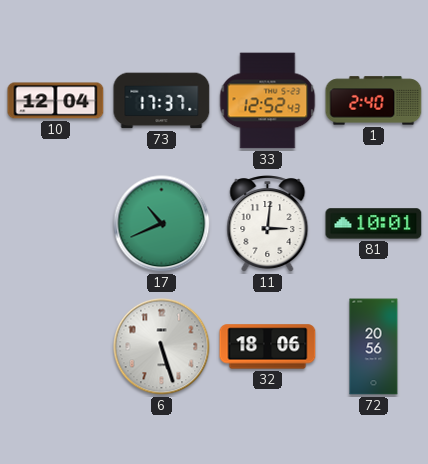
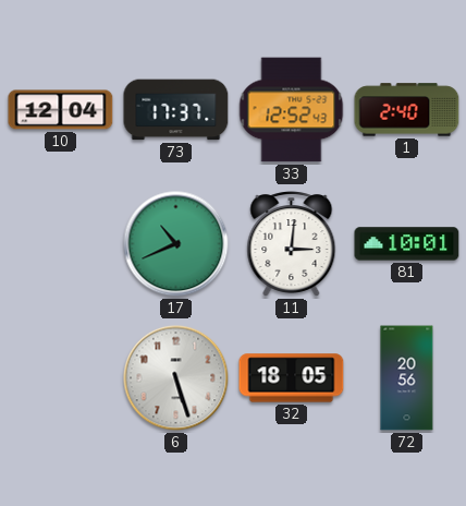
32: 18:06 -> 18:05 (292, 378)
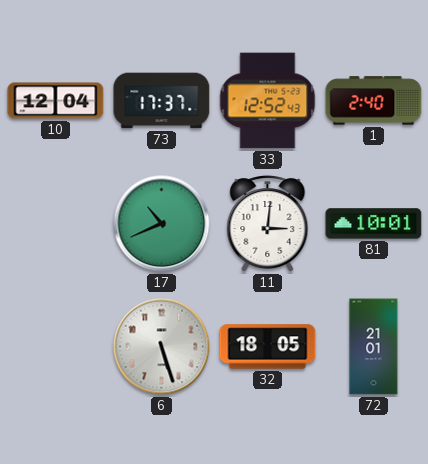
72: 20:56 -> 21:01 (374, 347)
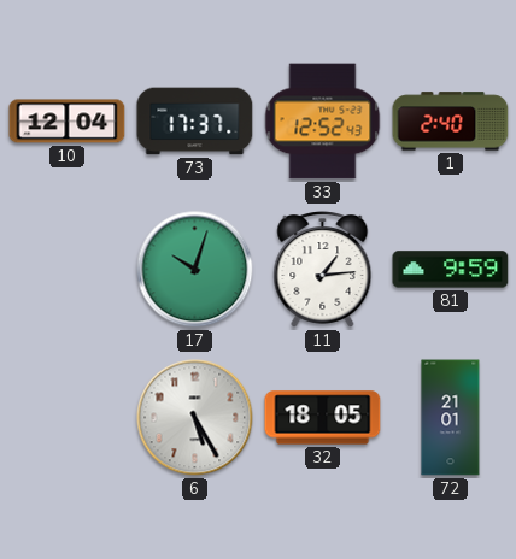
17: 10:41 -> 10:03 (195, 270)
11: 3:01 -> 1:14 (323, 270)
81: 10:01 -> 9:59 (451, 270)
6: 5:27 -> 5:25 (195, 418)
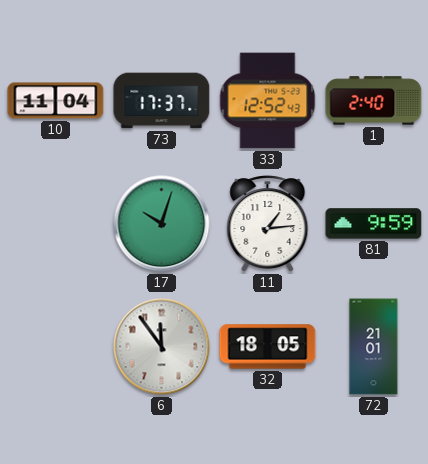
10: 12:04 -> 11:04 (56, 101)
6: 5:25 -> 11:54 (162, 347)
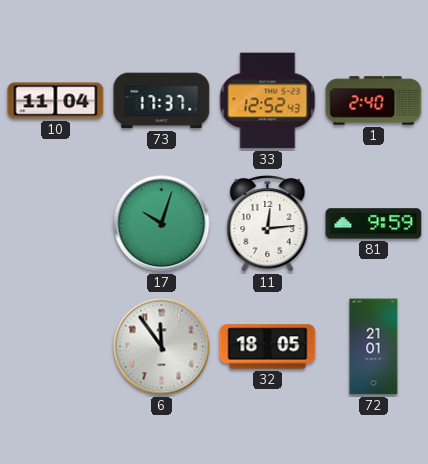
11: 1:14 -> 12:14 (268, 224)
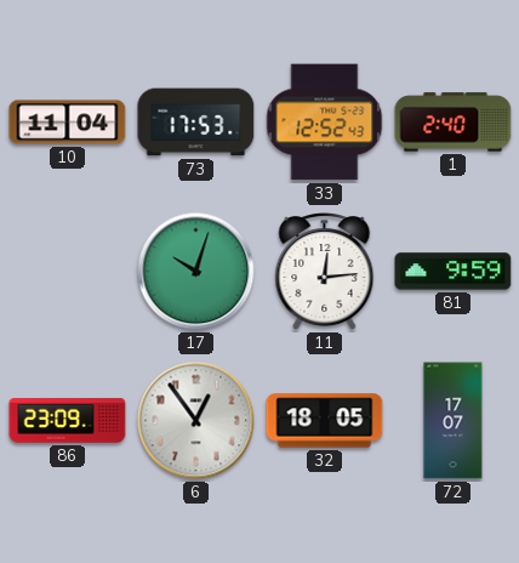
73: 17:37 -> 17:53 (196, 123)
86: none -> 23:09 (68, 421)
6: 11:54 -> 12:54 (196, 421)
72: 21:01 -> 17:07 (454, 421)
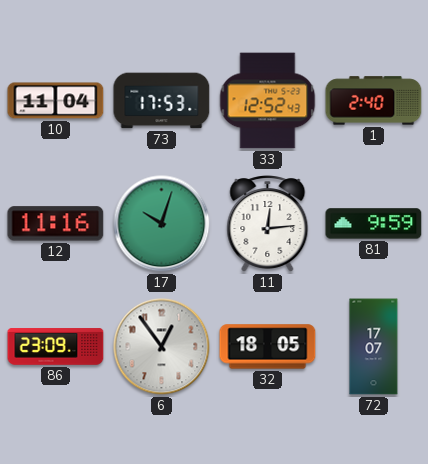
12: none -> 11:16 (56, 224)
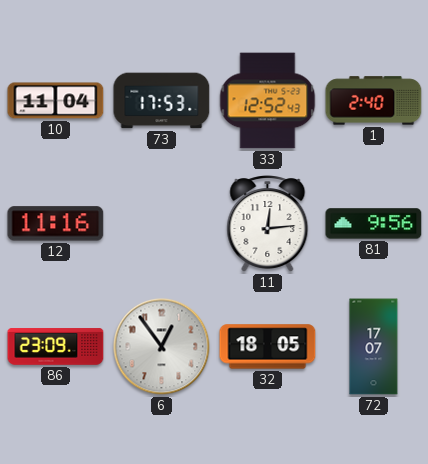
17: 10:03 -> none (162, 224)
81: 9:59 -> 9:56 (374, 224)
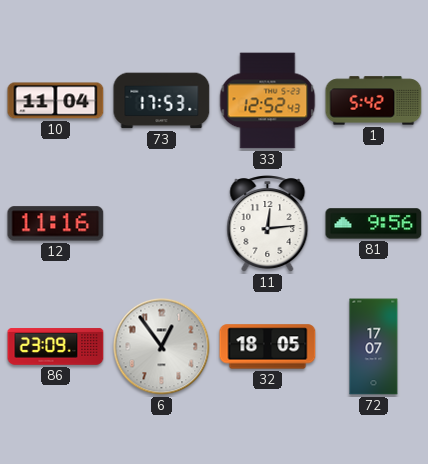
1: 2:40 -> 5:42 (374, 101)
